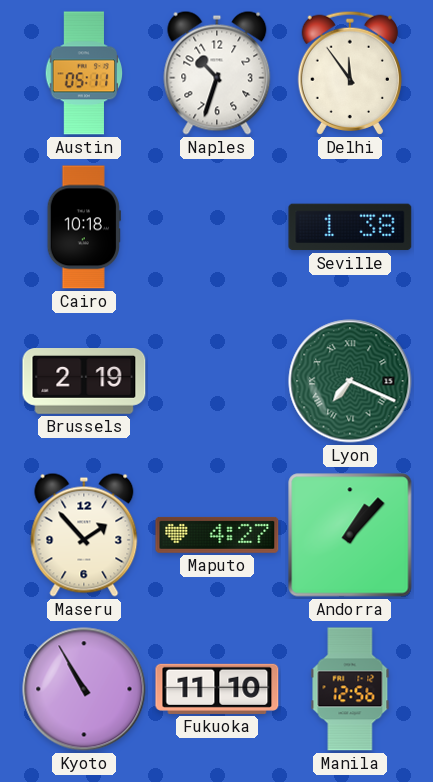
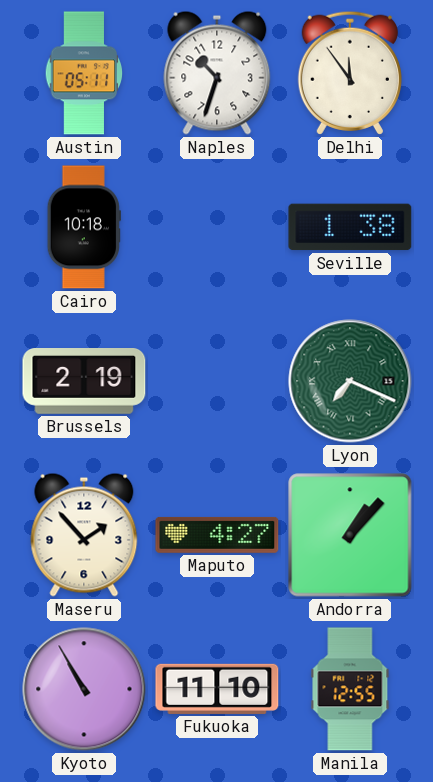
Manila: 12:56 -> 12:55 (350, 689)
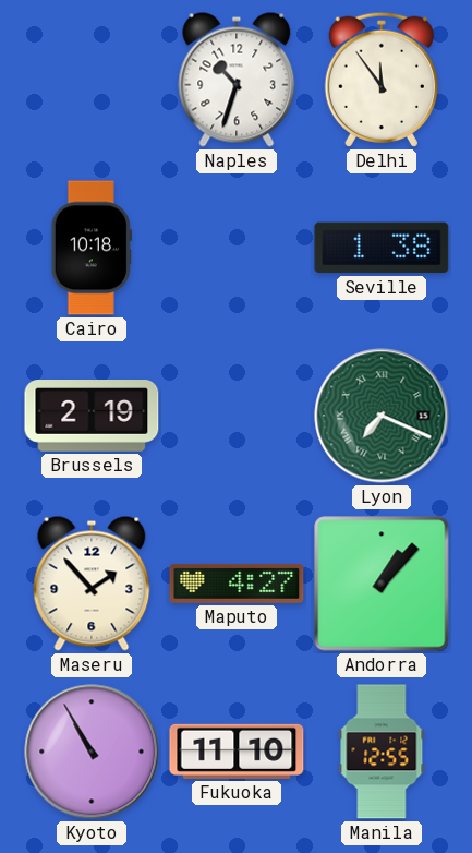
Austin: 05:11 -> none (84, 73)
